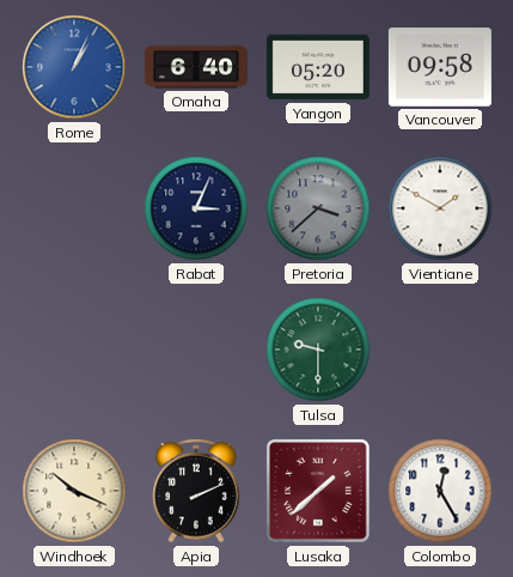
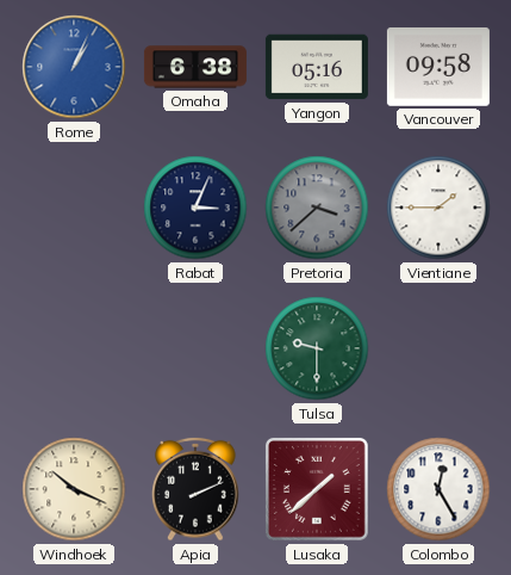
Omaha: 6:40 -> 6:38 (195, 67)
Yangon: 05:20 -> 05:16 (317, 67)
Vientiane: 1:50 -> 1:45 (438, 208)
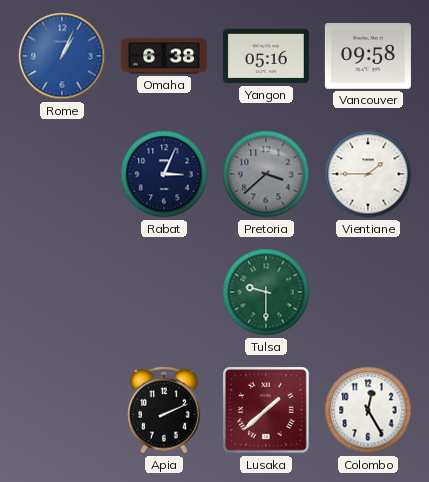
Windhoek: 10:19 -> none (74, 489)
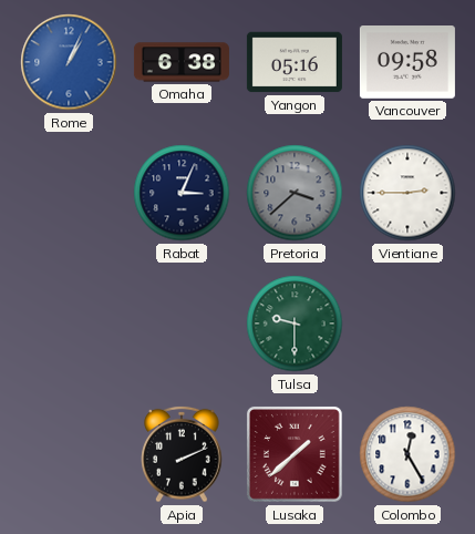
Vientiane: 1:45 -> 2:45 (407, 193)
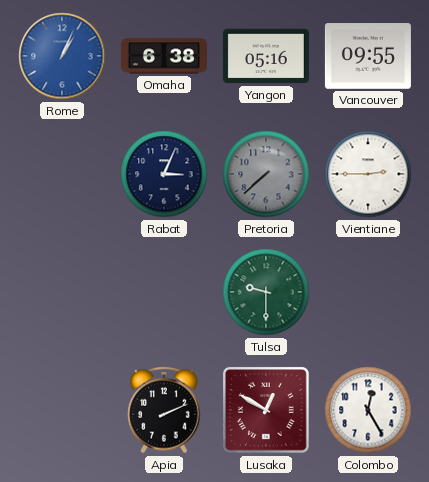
Vancouver: 09:58 -> 09:55 (368, 57)
Pretoria: 3:38 -> 7:38 (266, 174)
Lusaka: 1:38 -> 12:50 (267, 411)
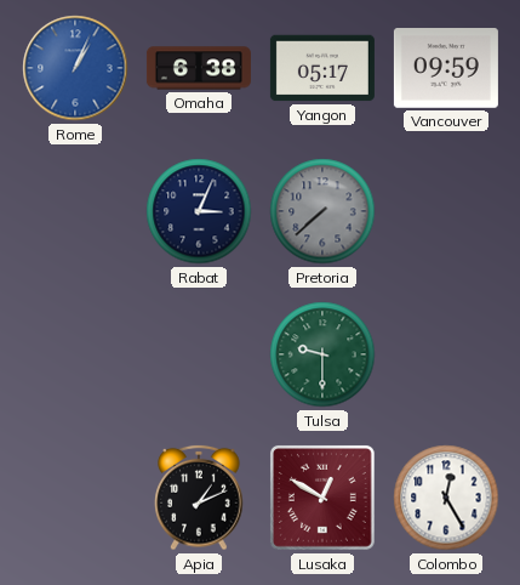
Yangon: 05:16 -> 05:17 (322, 68)
Vancouver: 09:55 -> 09:59 (446, 69)
Vientiane: 2:45 -> none (368, 174)
Apia: 2:11 -> 1:11 (199, 498)
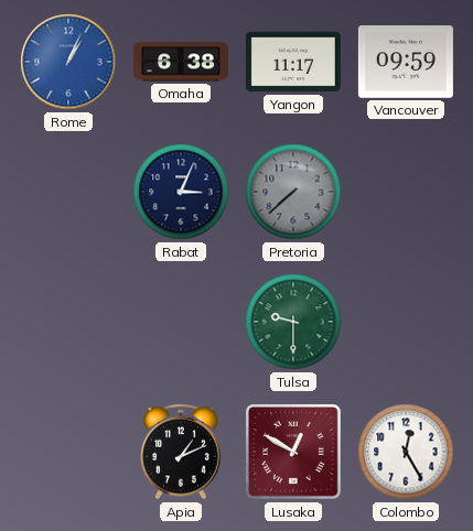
Yangon: 05:17 -> 11:17 (293, 62)
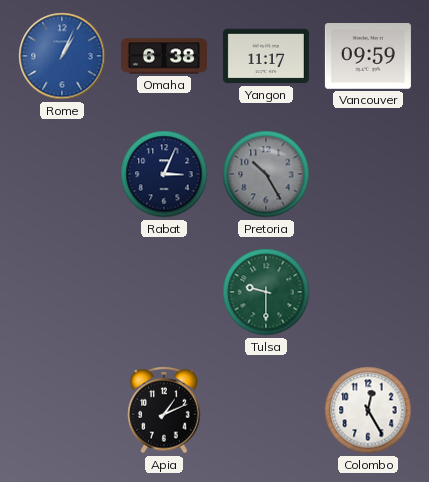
Pretoria: 7:38 -> 10:25 (266, 174)
Lusaka: 12:50 -> none (294, 453)
